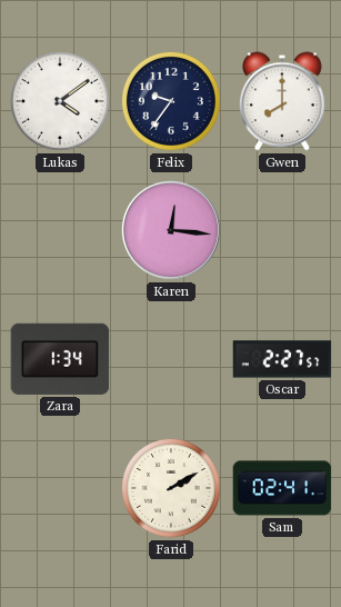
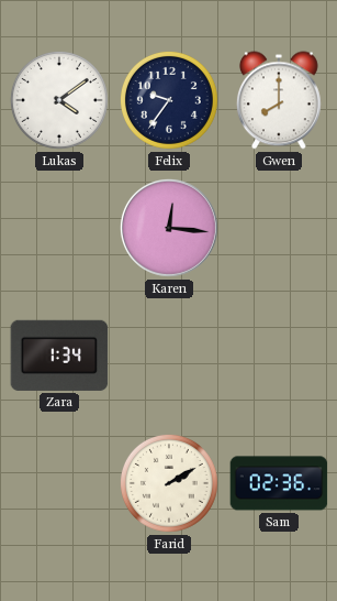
Oscar: 2:27 -> none (282, 359)
Sam: 02:41 -> 02:36 (279, 483)
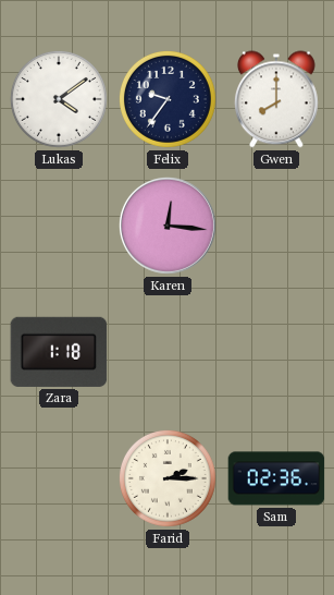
Zara: 1:34 -> 1:18 (59, 352)
Farid: 2:10 -> 2:15 (168, 478)
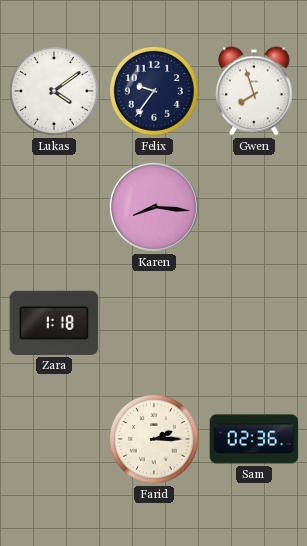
Gwen: 8:00 -> 7:57 (254, 91)
Karen: 12:16 -> 8:16 (154, 207)
